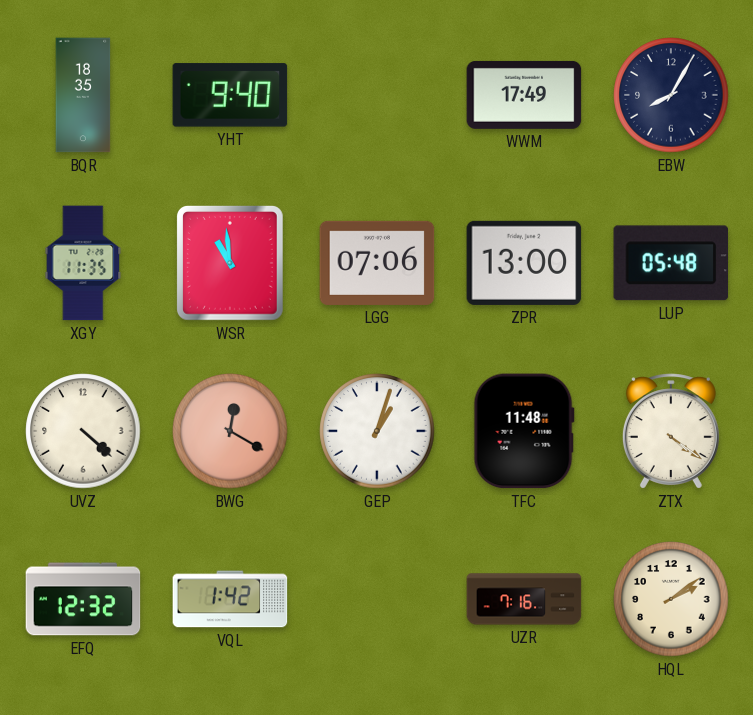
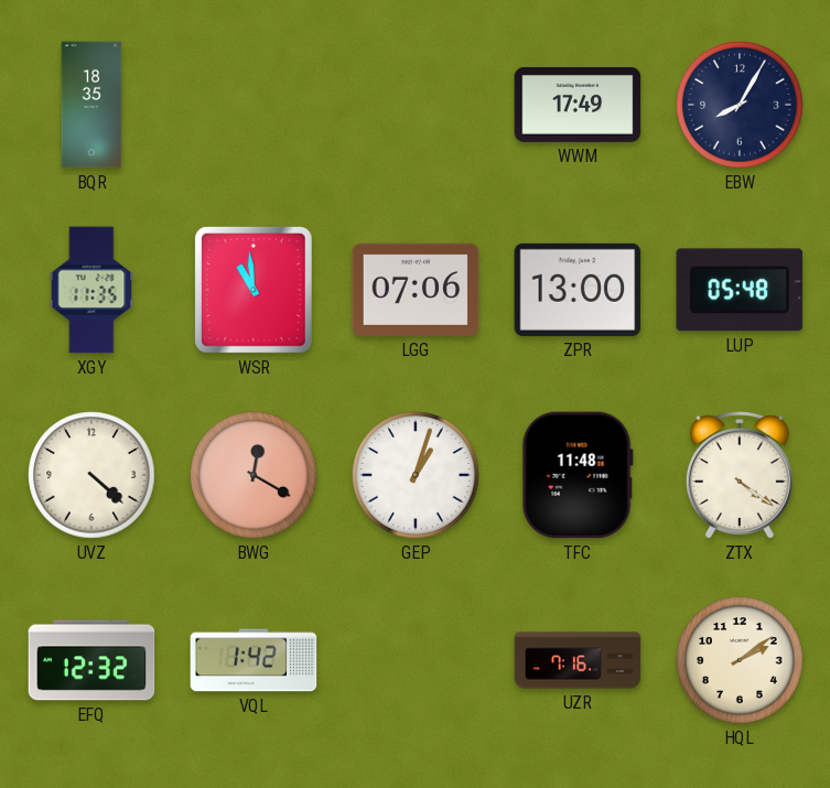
YHT: 9:40 -> none (230, 95)
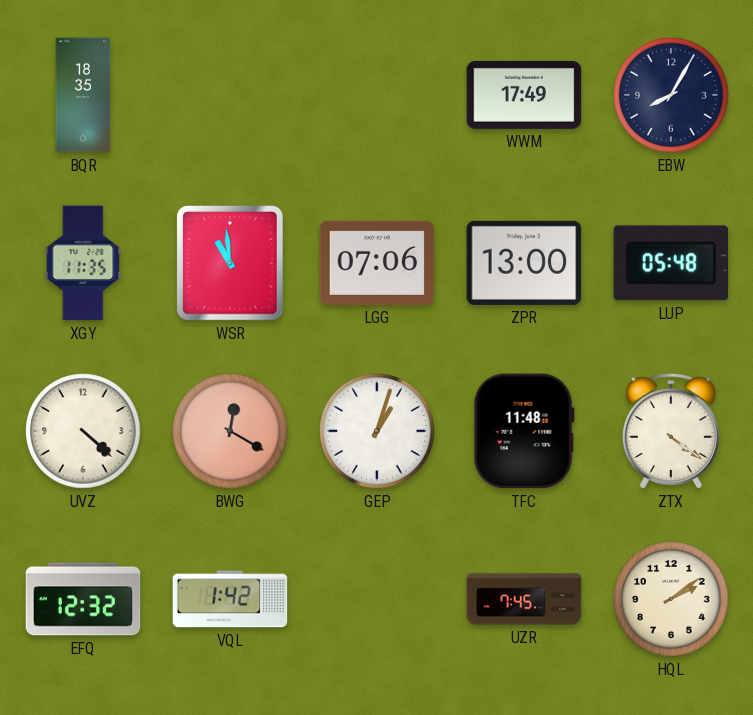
UZR: 7:16 -> 7:45 (524, 599)
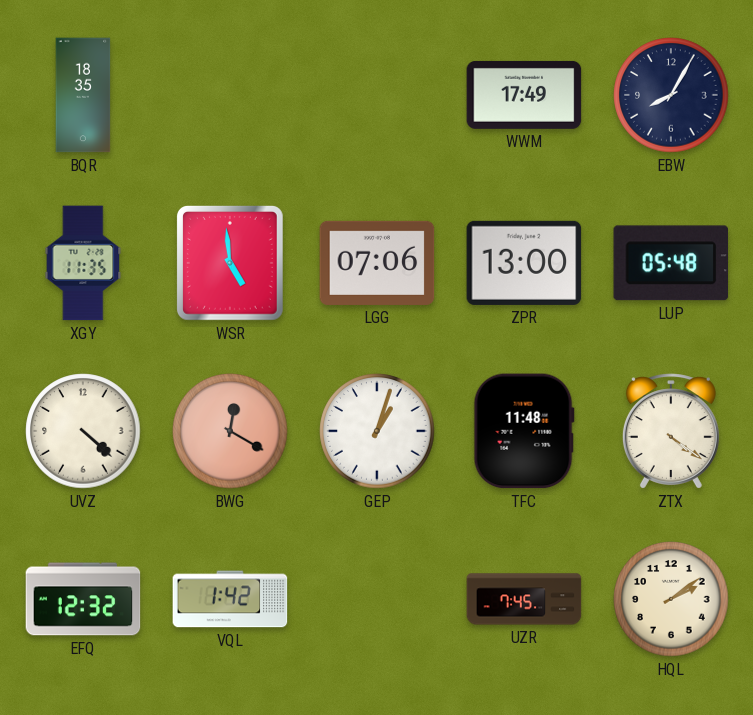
WSR: 10:59 -> 4:59 (230, 264)
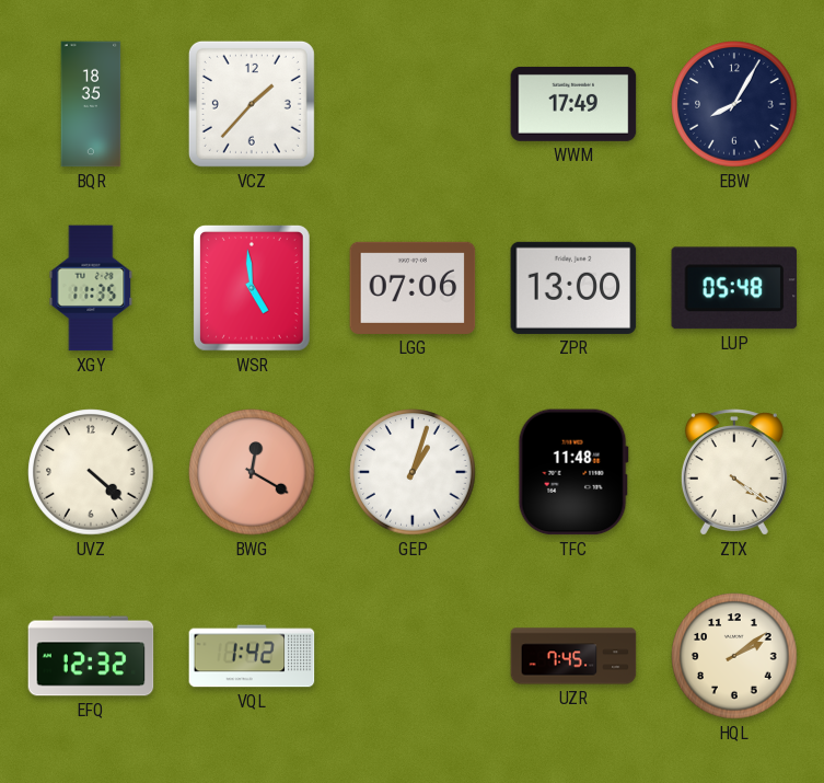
VCZ: none -> 1:37 (252, 104)
